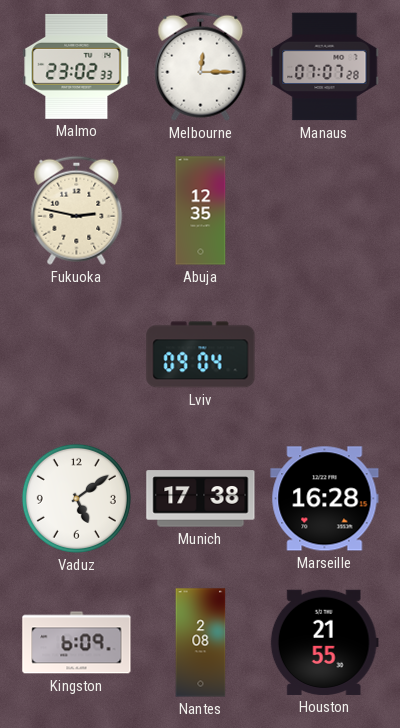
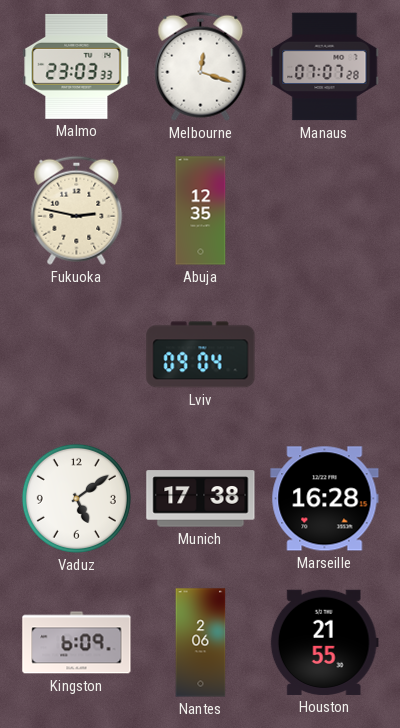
Malmo: 23:02 -> 23:03 (77, 66)
Melbourne: 12:15 -> 12:18 (201, 66)
Nantes: 2:08 -> 2:06 (201, 643)
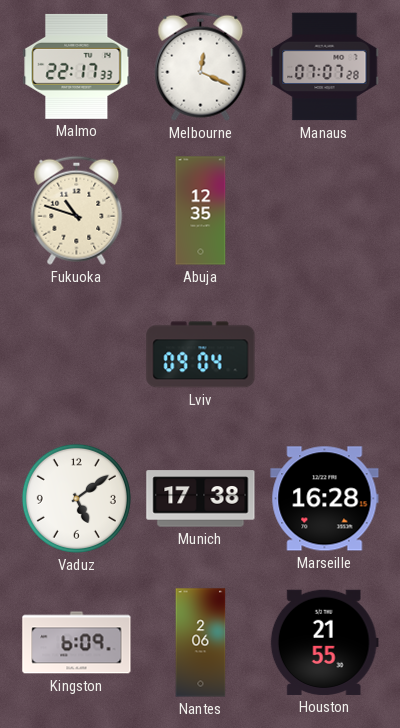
Malmo: 23:03 -> 22:17 (77, 66)
Melbourne: 12:18 -> 12:19 (201, 66)
Fukuoka: 2:47 -> 10:48 (77, 210)
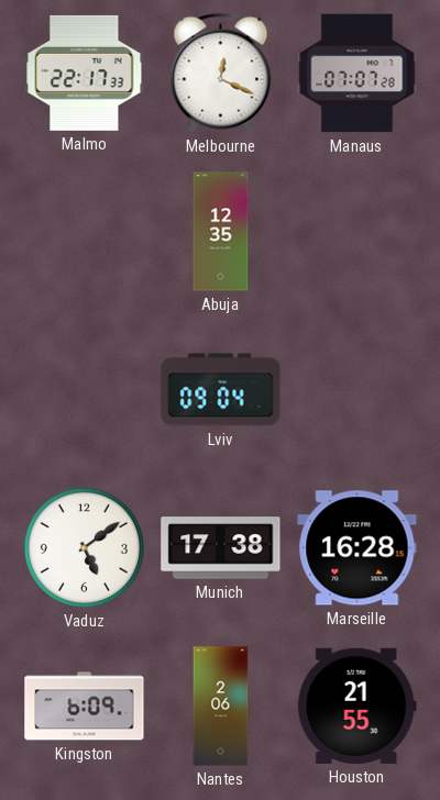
Fukuoka: 10:48 -> none (77, 210)
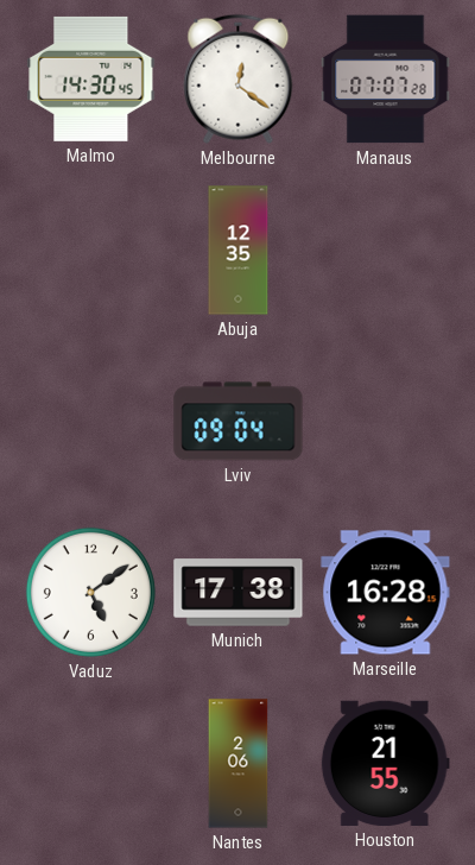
Malmo: 22:17 -> 14:30 (91, 78)
Melbourne: 12:19 -> 12:21 (239, 78)
Kingston: 6:09 -> none (85, 707)
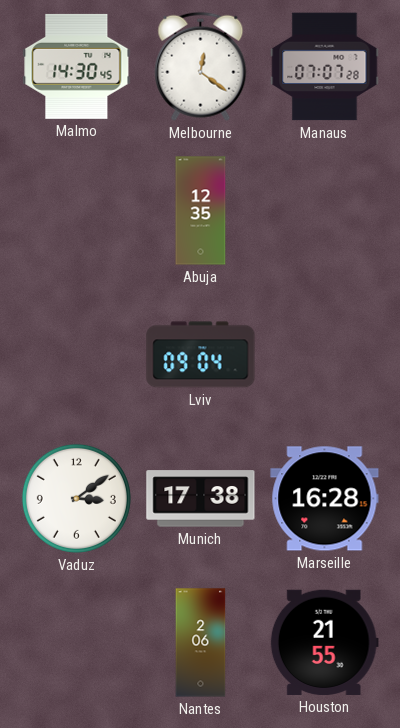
Vaduz: 5:09 -> 3:09 (76, 498)
